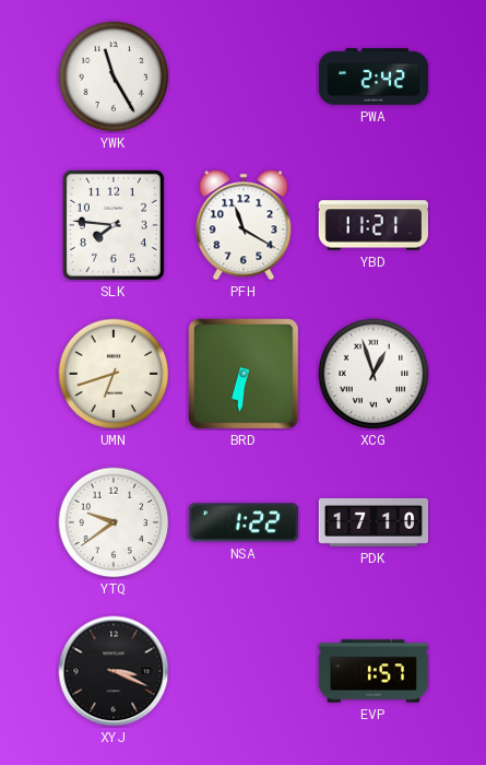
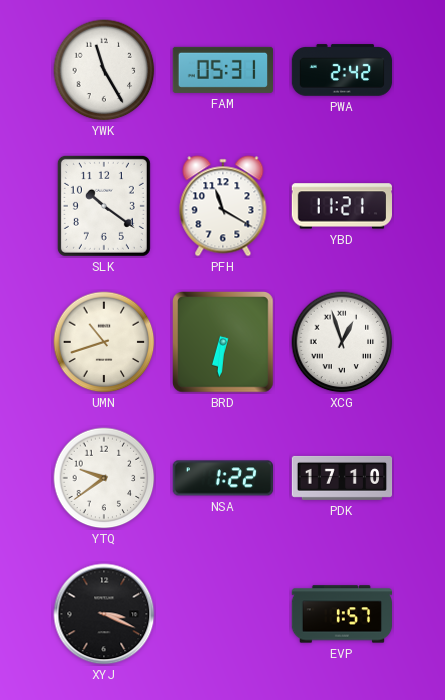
FAM: none -> 05:31 (222, 70)
SLK: 7:46 -> 10:21 (104, 206)
UMN: 6:42 -> 10:42 (104, 342)
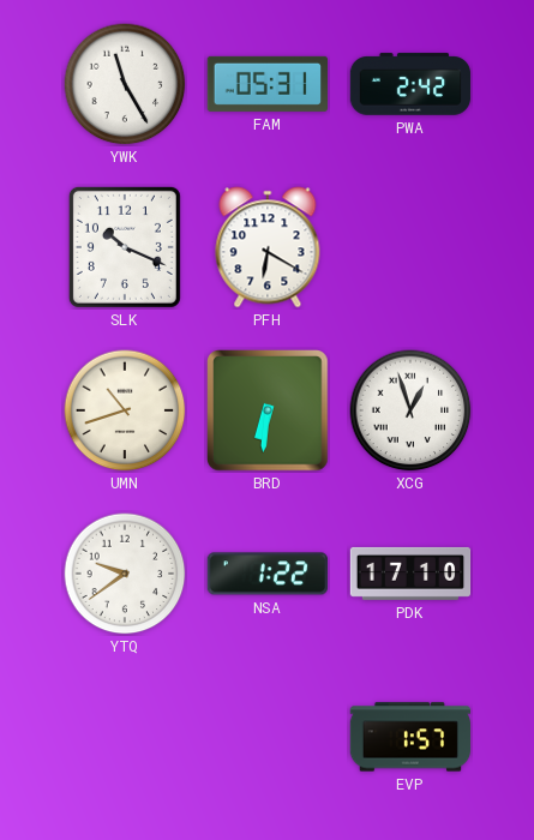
SLK: 10:21 -> 10:19 (125, 247)
PFH: 11:20 -> 6:20 (268, 247)
YBD: 11:21 -> none (341, 206)
XYJ: 3:19 -> none (104, 614)
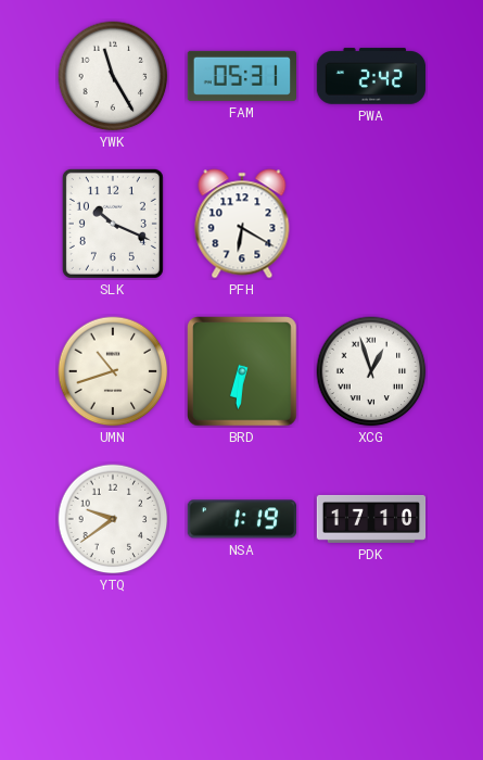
NSA: 1:22 -> 1:19 (241, 519)
EVP: 1:57 -> none (409, 737)
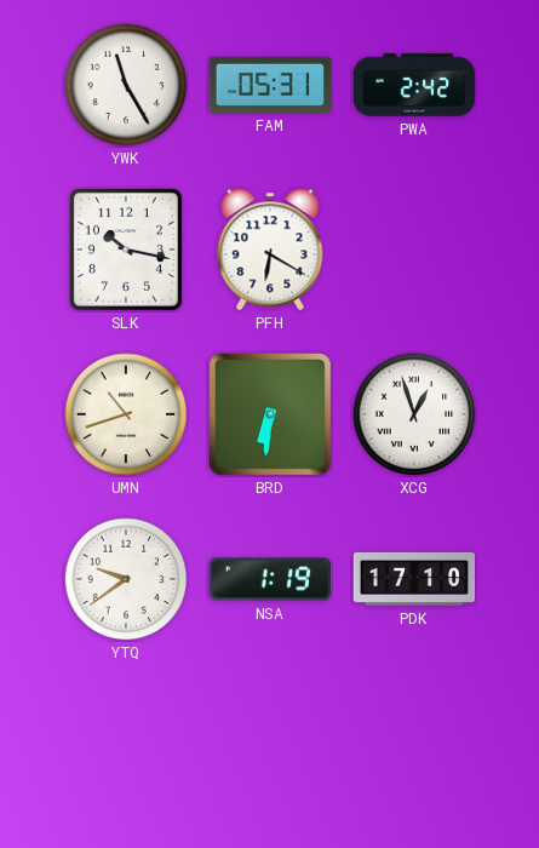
SLK: 10:19 -> 10:17 (126, 250)
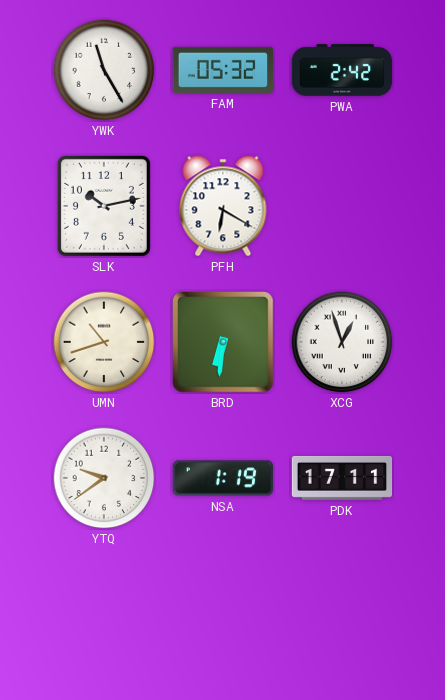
FAM: 05:31 -> 05:32 (222, 70)
SLK: 10:17 -> 10:13 (104, 206)
PDK: 17:10 -> 17:11 (342, 478)
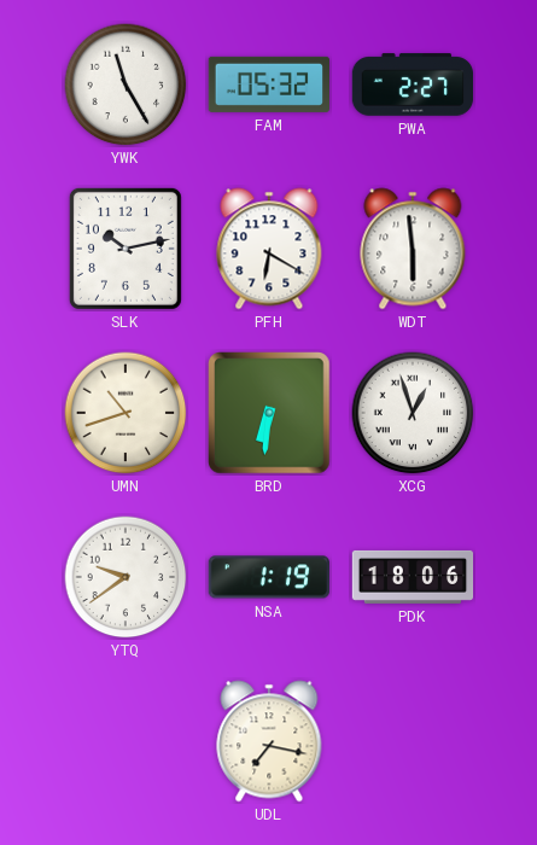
PWA: 2:42 -> 2:27 (413, 84)
WDT: none -> 5:59 (413, 249)
PDK: 17:11 -> 18:06 (413, 577)
UDL: none -> 7:17 (269, 741)
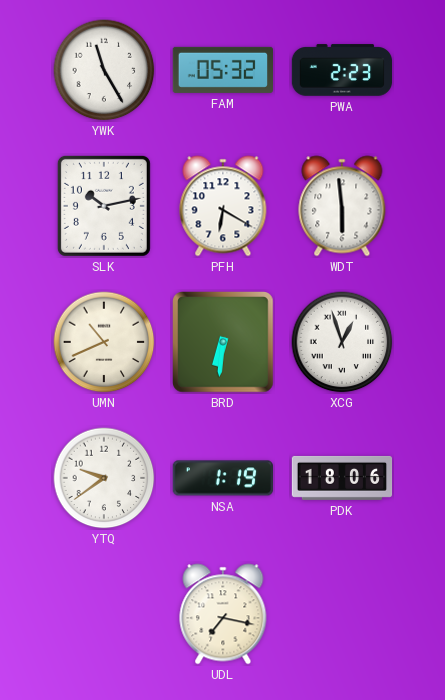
PWA: 2:27 -> 2:23 (342, 70)
UMN: 10:42 -> 10:41 (104, 342)
